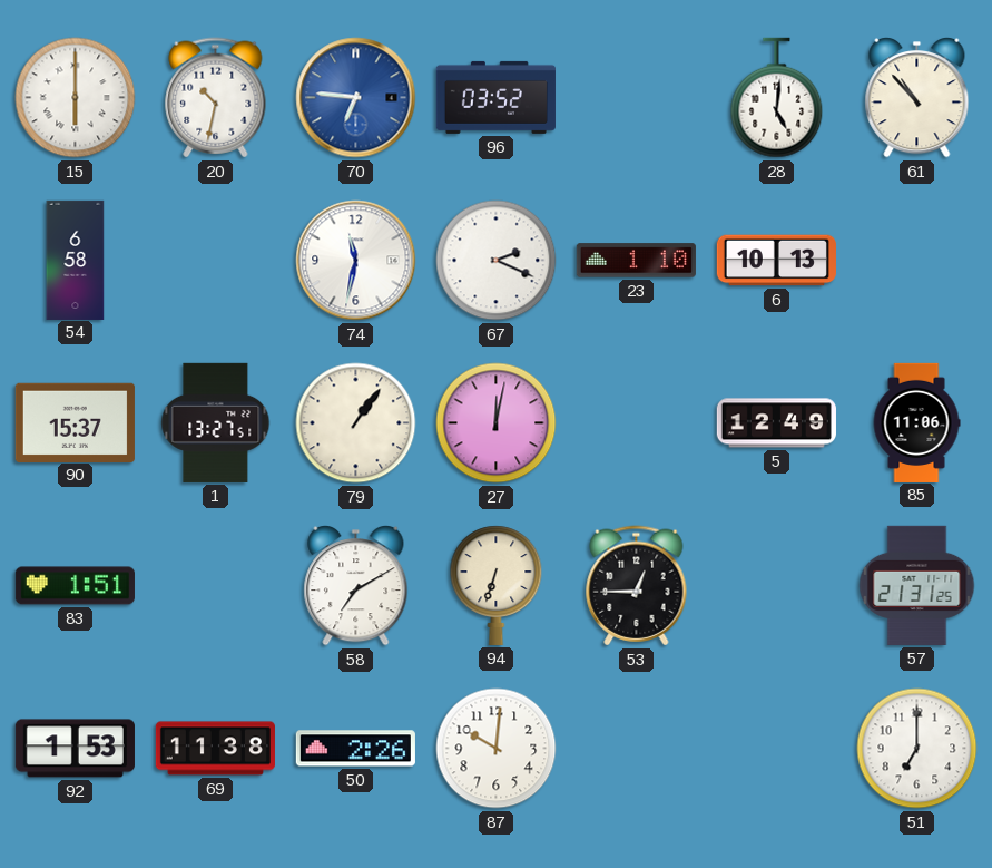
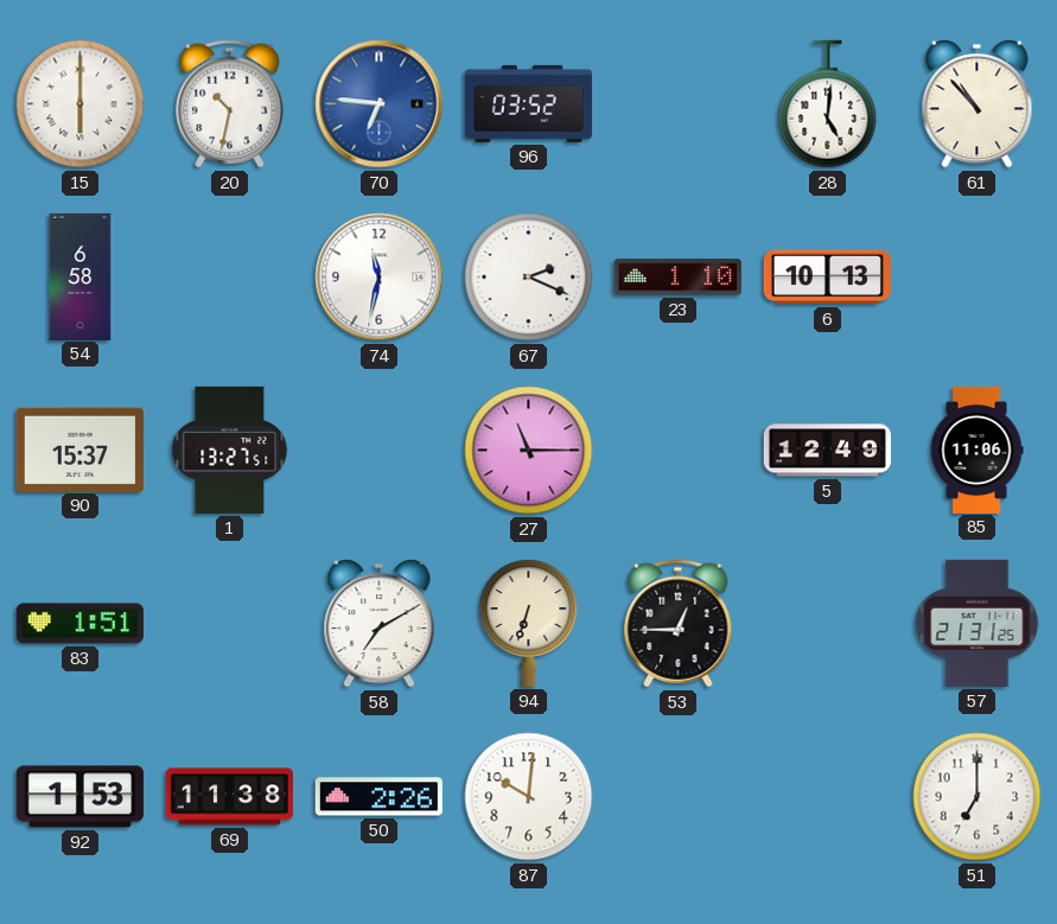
79: 1:06 -> none (356, 423)
27: 12:02 -> 11:15 (529, 451)
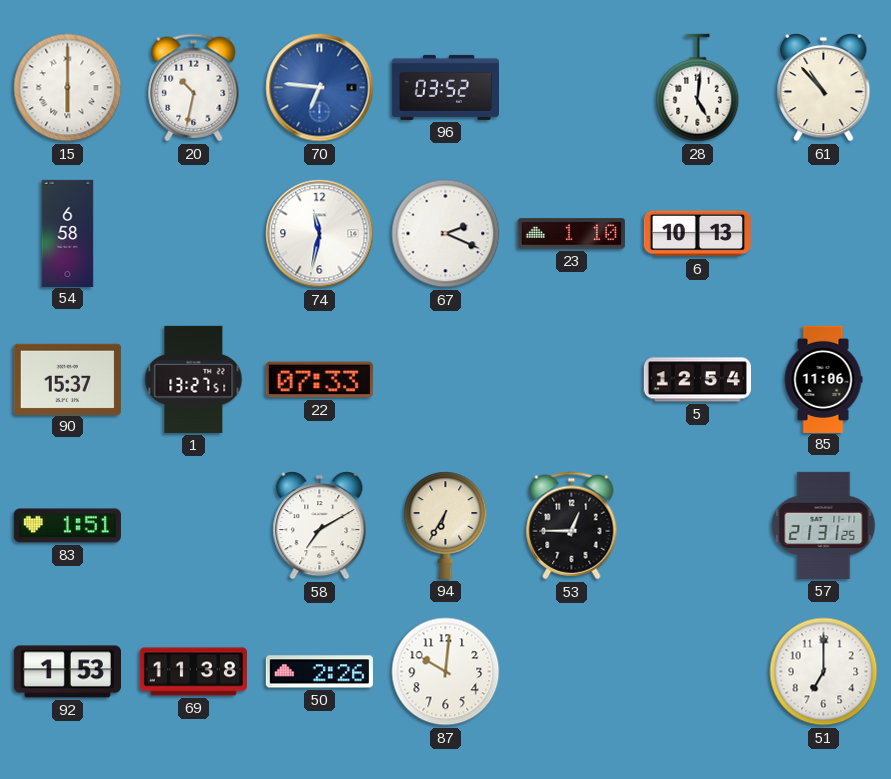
22: none -> 07:33 (319, 380)
27: 11:15 -> none (529, 451)
5: 12:49 -> 12:54 (697, 380)
94: 6:33 -> 6:35 (446, 525)
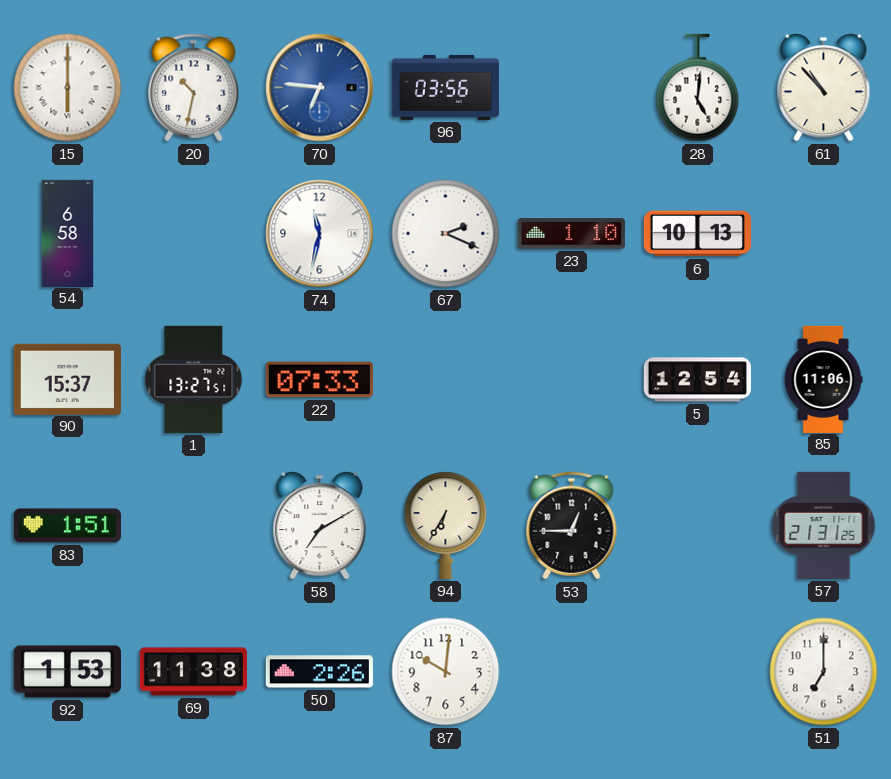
96: 03:52 -> 03:56 (445, 87)
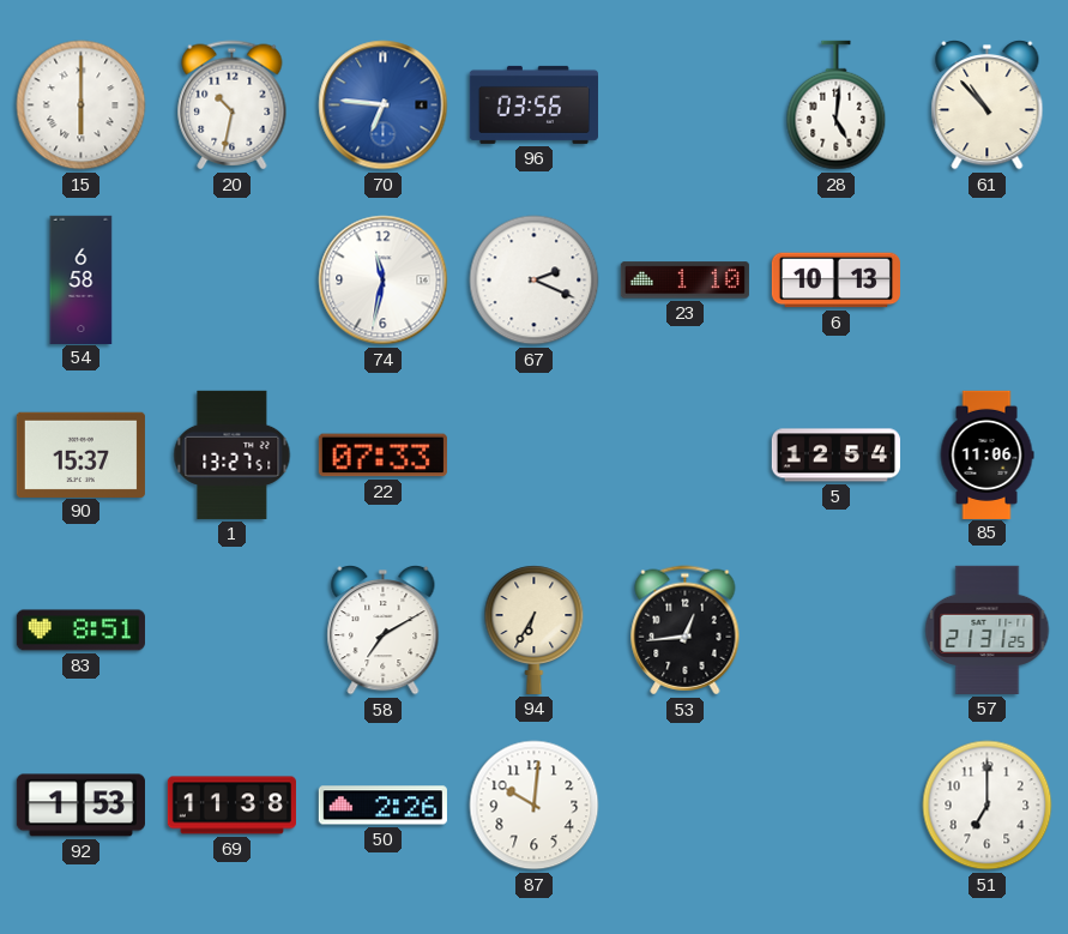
83: 1:51 -> 8:51 (80, 631)
53: 12:45 -> 12:44 (686, 631)
